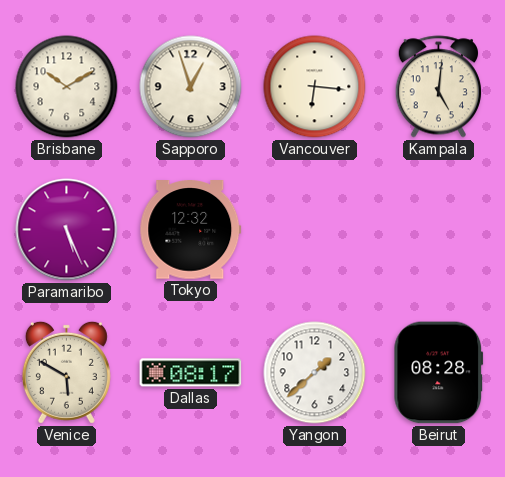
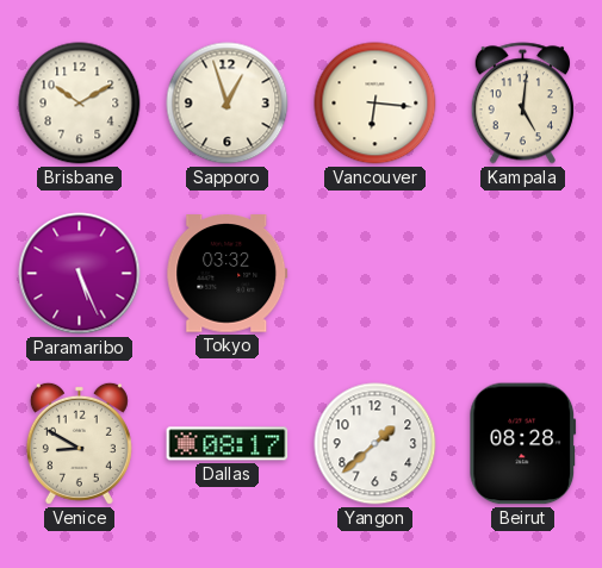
Tokyo: 12:32 -> 03:32 (228, 274)
Venice: 5:50 -> 8:50 (79, 443)
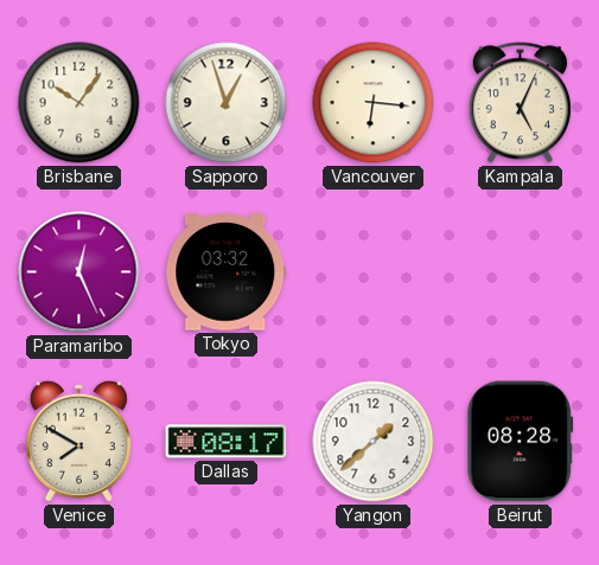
Brisbane: 10:10 -> 10:06 (79, 103)
Kampala: 5:01 -> 5:04 (520, 103)
Paramaribo: 5:26 -> 12:26 (79, 272)
Venice: 8:50 -> 7:50 (78, 441)
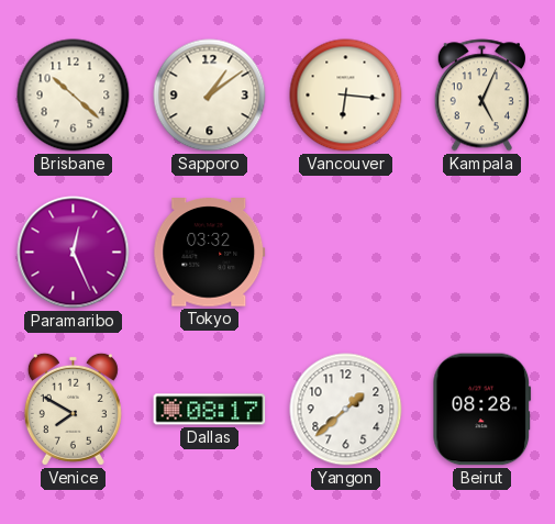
Brisbane: 10:06 -> 10:22 (74, 96)
Sapporo: 12:57 -> 1:09 (210, 96)
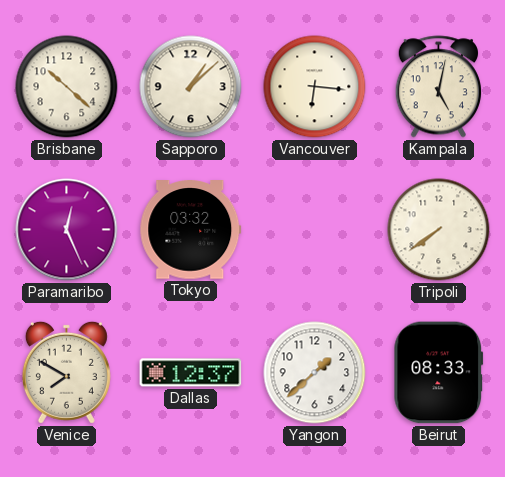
Sapporo: 1:09 -> 1:08 (191, 87)
Kampala: 5:04 -> 5:02 (438, 87)
Tripoli: none -> 7:39 (439, 230)
Dallas: 08:17 -> 12:37 (191, 373)
Beirut: 08:28 -> 08:33 (439, 373)
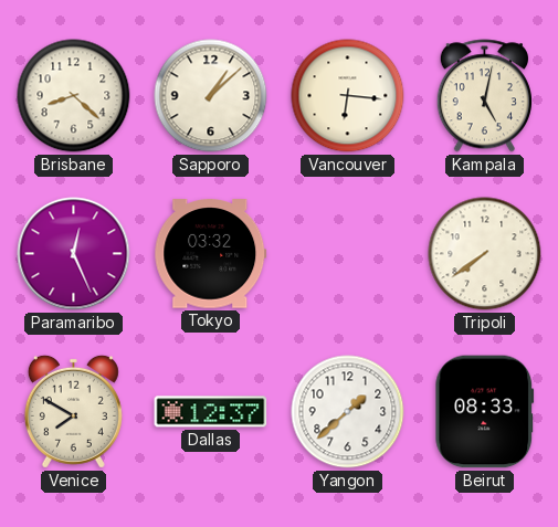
Brisbane: 10:22 -> 8:22 (74, 96)
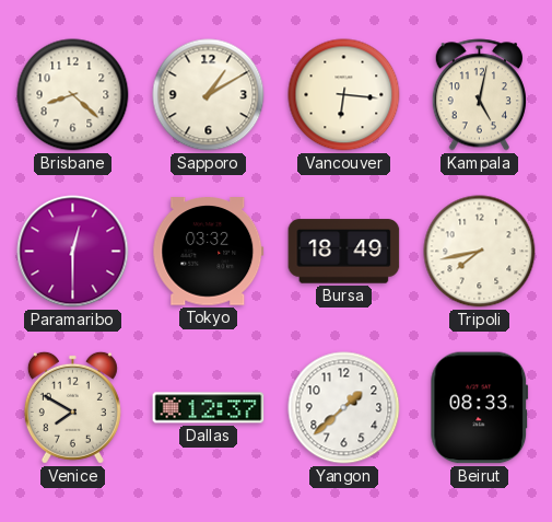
Sapporo: 1:08 -> 1:10 (209, 95)
Paramaribo: 12:26 -> 12:30 (73, 252)
Bursa: none -> 18:49 (344, 252)
Tripoli: 7:39 -> 7:43 (480, 252)
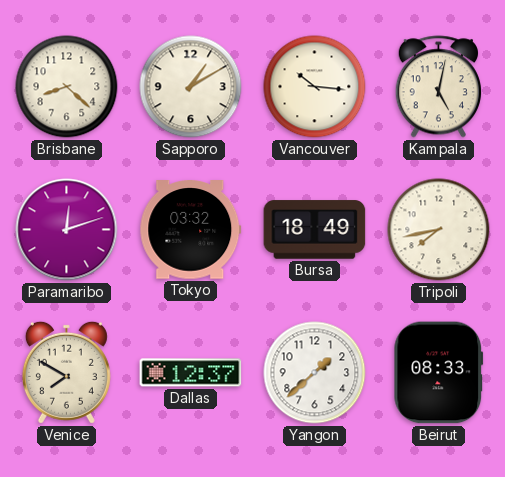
Vancouver: 6:16 -> 10:16 (315, 87)
Paramaribo: 12:30 -> 12:12 (67, 230)
